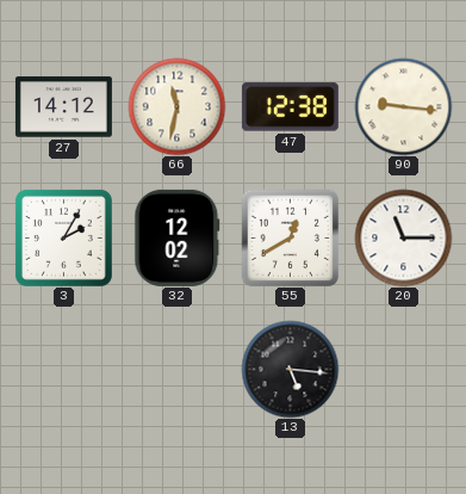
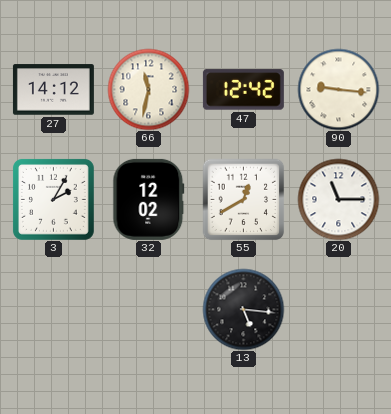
47: 12:38 -> 12:42 (243, 90)
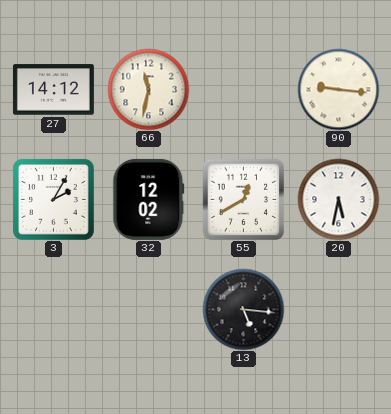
47: 12:42 -> none (243, 90)
20: 11:15 -> 5:32 (338, 199)
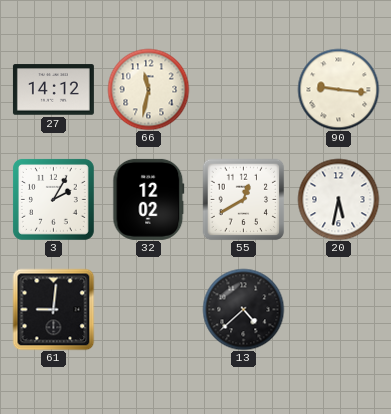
61: none -> 9:01 (53, 309)
13: 5:16 -> 4:38 (243, 309)
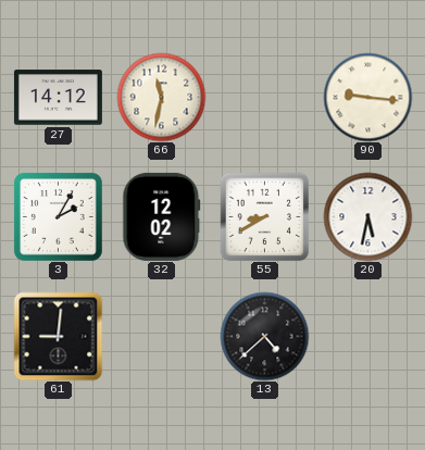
55: 12:40 -> 8:40 (264, 216)
